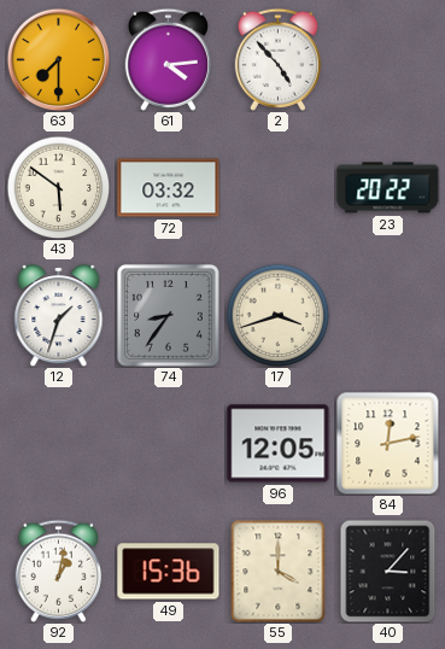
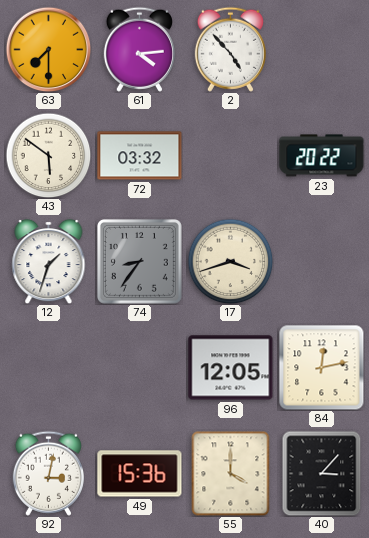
92: 1:02 -> 3:02 (48, 473)
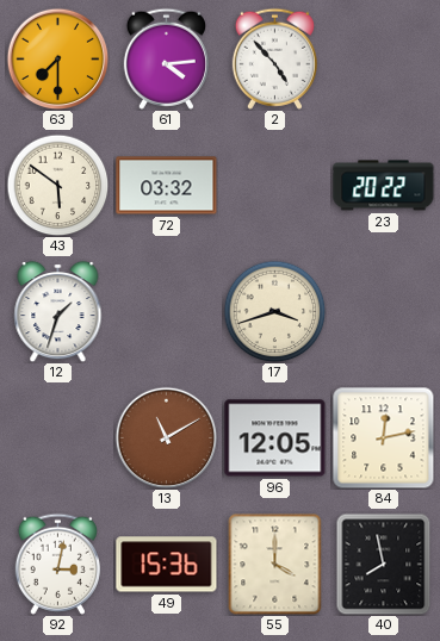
74: 8:36 -> none (139, 261)
13: none -> 11:10 (166, 437)
40: 3:07 -> 7:58 (384, 564)
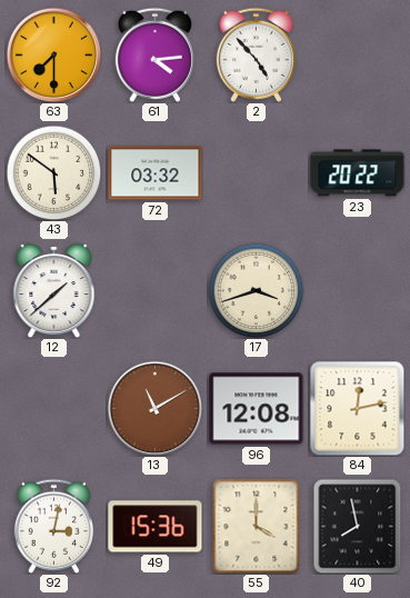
12: 1:33 -> 1:38 (54, 290)
96: 12:05 -> 12:08 (257, 409)
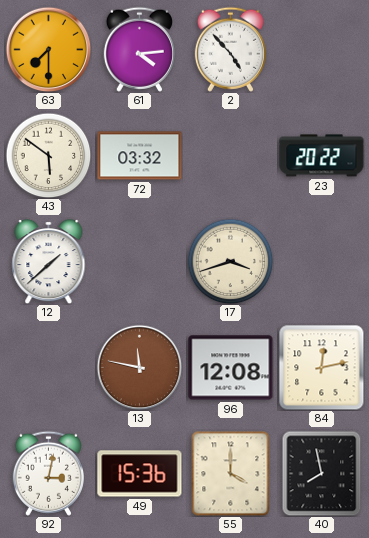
13: 11:10 -> 11:47 (139, 367)
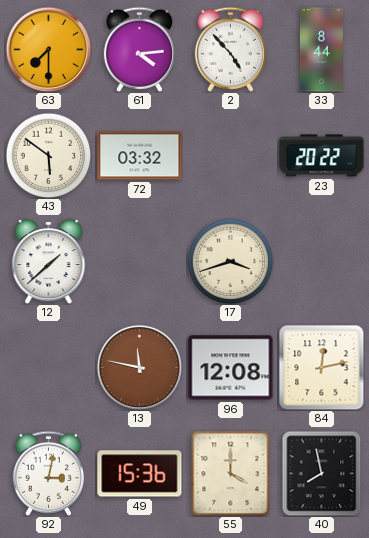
33: none -> 8:44 (321, 50)
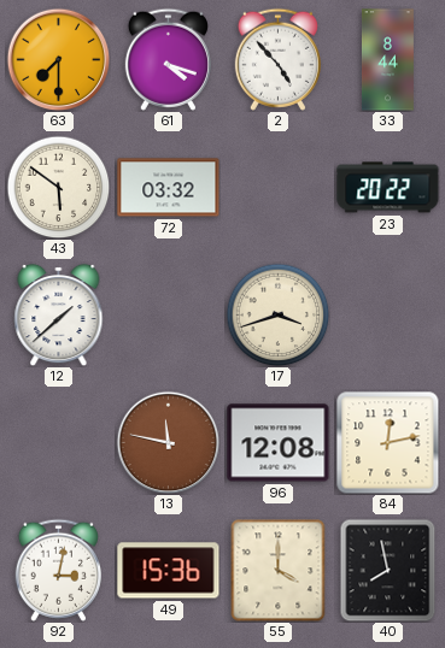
61: 4:14 -> 4:18 (168, 59)
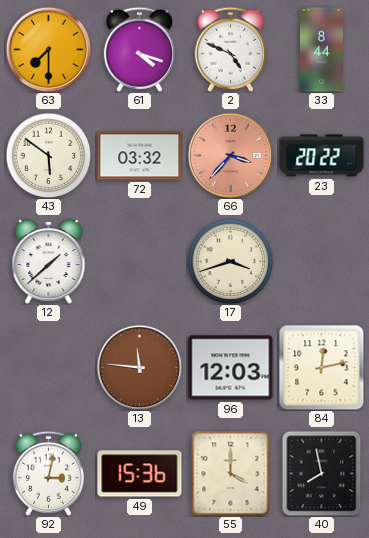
2: 4:53 -> 4:49 (230, 49)
66: none -> 3:37 (230, 155)
13: 11:47 -> 11:46 (139, 367)
96: 12:08 -> 12:03 (231, 368)
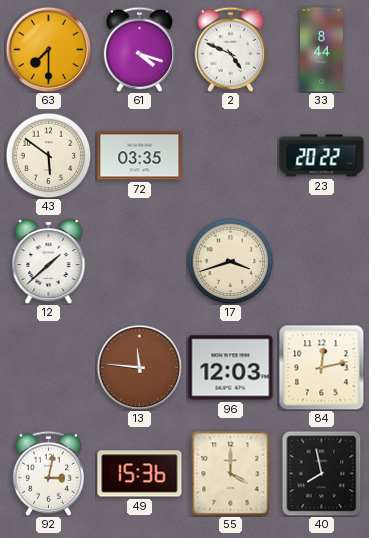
72: 03:32 -> 03:35 (140, 156)
66: 3:37 -> none (230, 155)
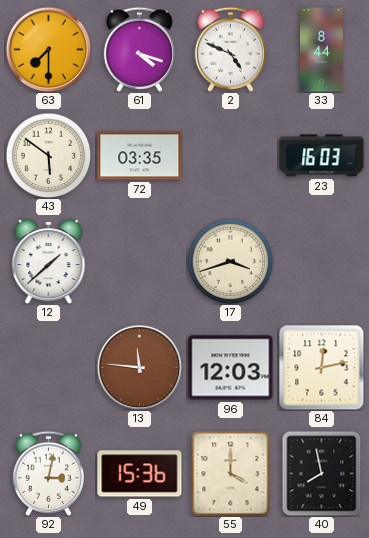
23: 20:22 -> 16:03 (322, 156)
